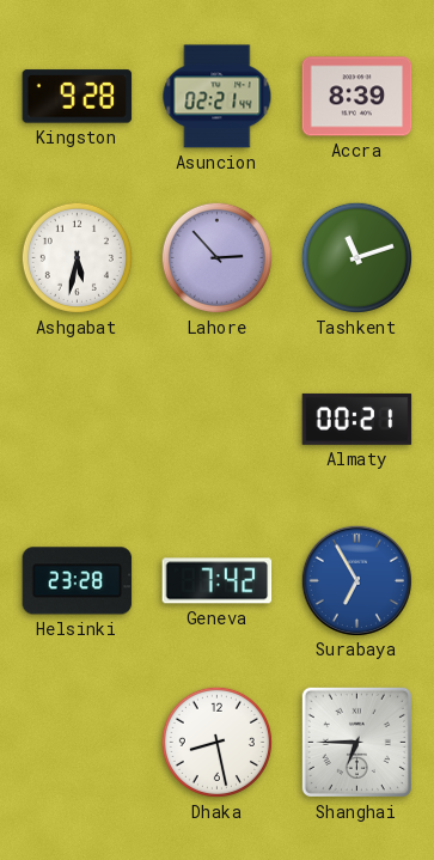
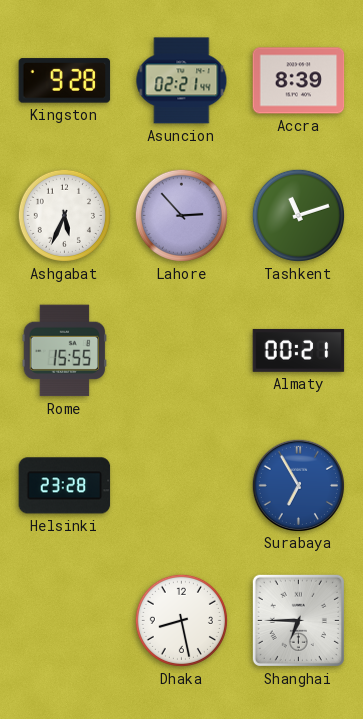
Ashgabat: 5:32 -> 5:34 (64, 215)
Rome: none -> 15:55 (65, 351)
Geneva: 7:42 -> none (218, 581)
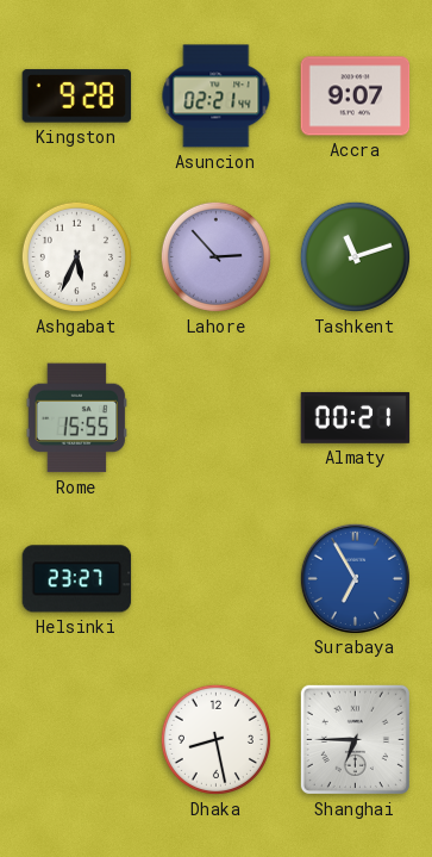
Accra: 8:39 -> 9:07 (356, 97)
Helsinki: 23:28 -> 23:27 (77, 579)
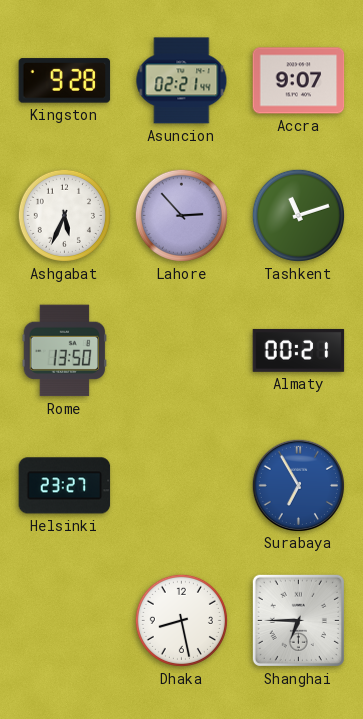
Rome: 15:55 -> 13:50 (65, 351)
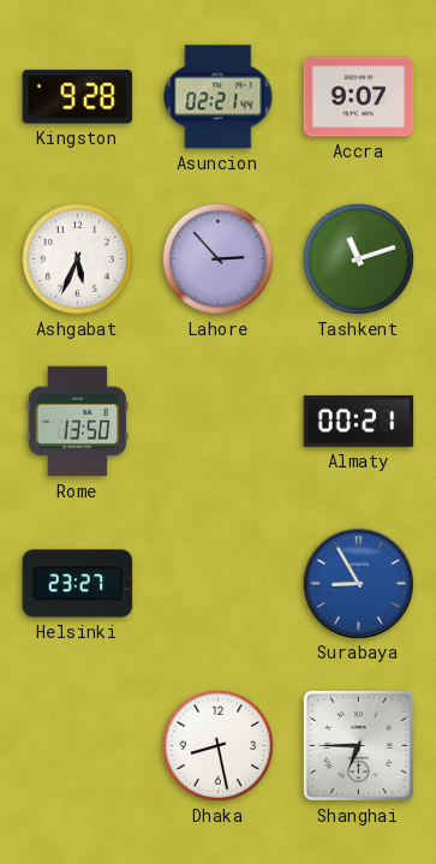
Surabaya: 6:55 -> 8:55 (358, 583)
